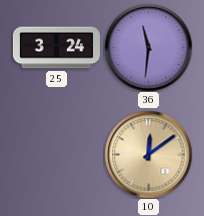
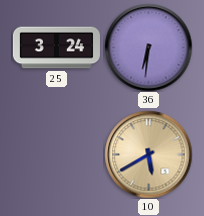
36: 11:31 -> 6:31 (148, 47)
10: 12:09 -> 5:40 (148, 154)
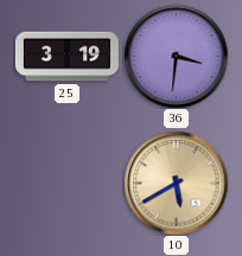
25: 3:24 -> 3:19 (66, 57)
36: 6:31 -> 3:31 (176, 56)
